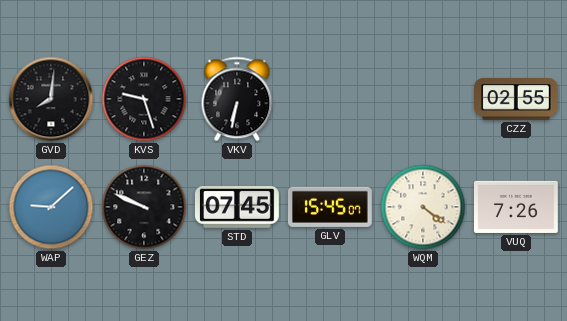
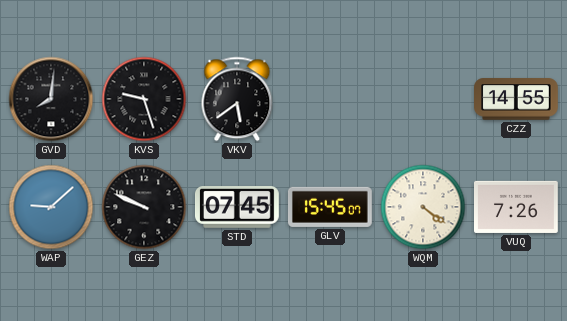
VKV: 6:32 -> 5:39 (237, 99)
CZZ: 02:55 -> 14:55 (517, 99)
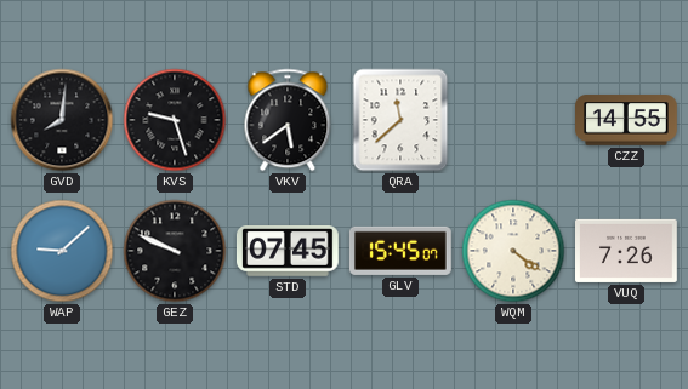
QRA: none -> 11:38 (400, 120)
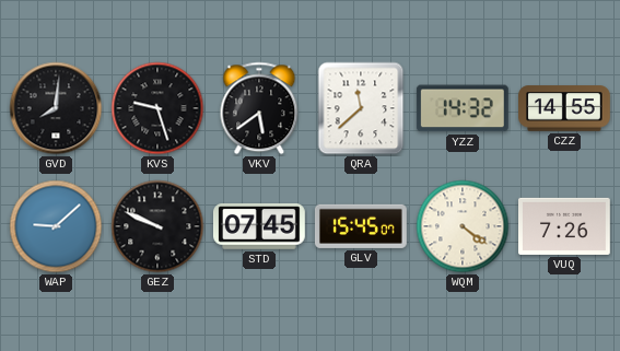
YZZ: none -> 14:32 (463, 108)
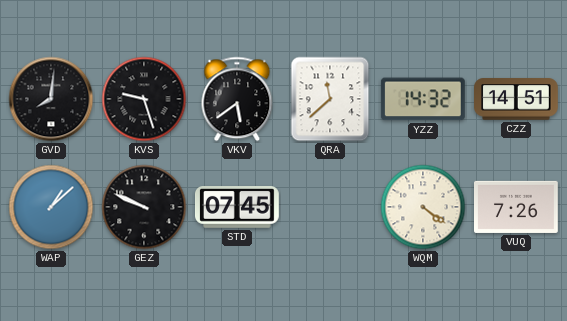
CZZ: 14:55 -> 14:51 (517, 99)
WAP: 9:08 -> 1:08 (51, 207)
GLV: 15:45 -> none (361, 226)
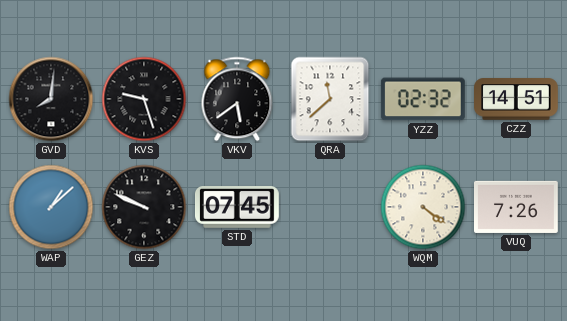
YZZ: 14:32 -> 02:32 (423, 99)
